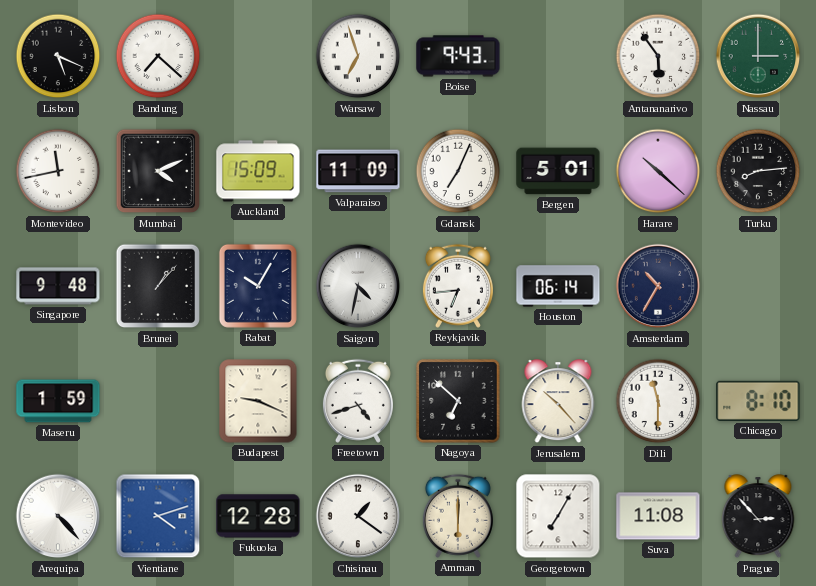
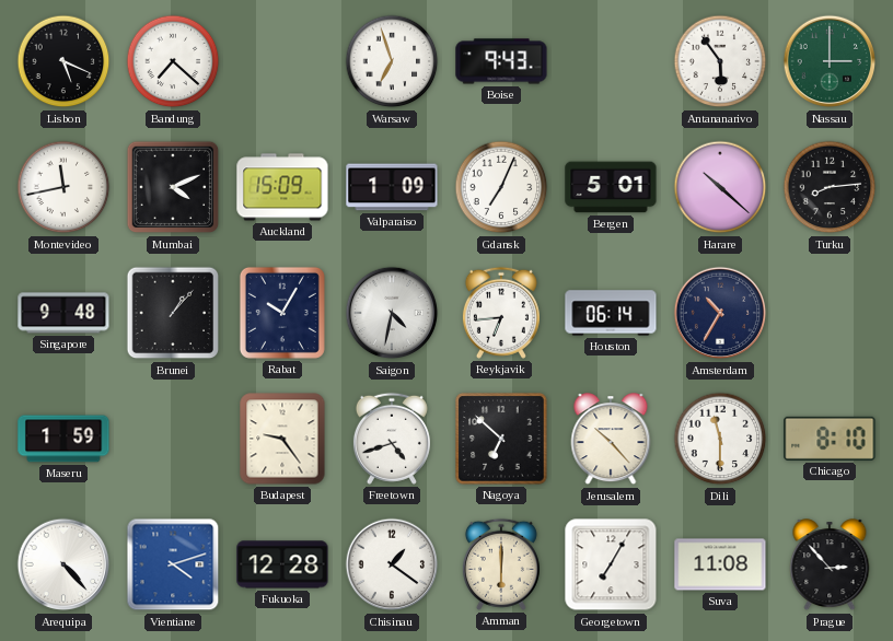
Valparaiso: 11:09 -> 1:09 (392, 187)
Budapest: 9:19 -> 9:24 (282, 439)
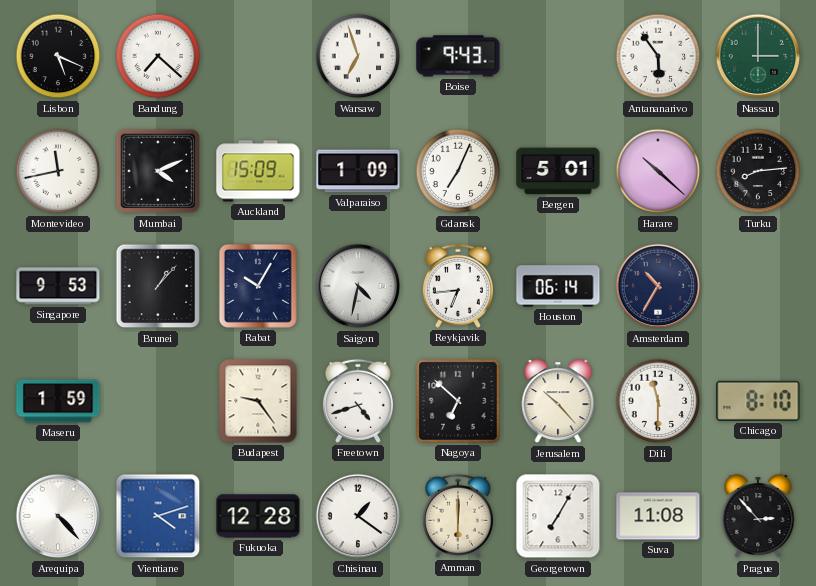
Singapore: 9:48 -> 9:53 (58, 286)
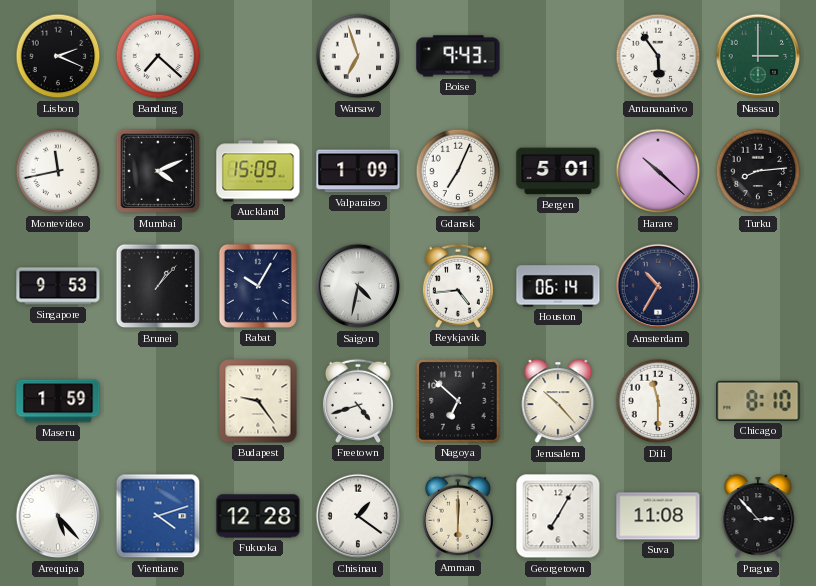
Lisbon: 5:19 -> 2:19 (58, 56)
Reykjavik: 6:44 -> 4:44 (458, 286)
Arequipa: 4:23 -> 5:23 (58, 516)
